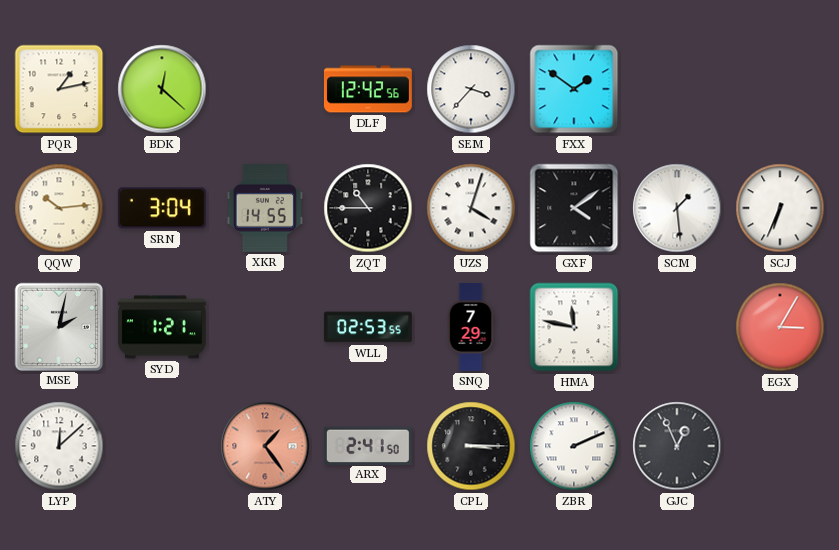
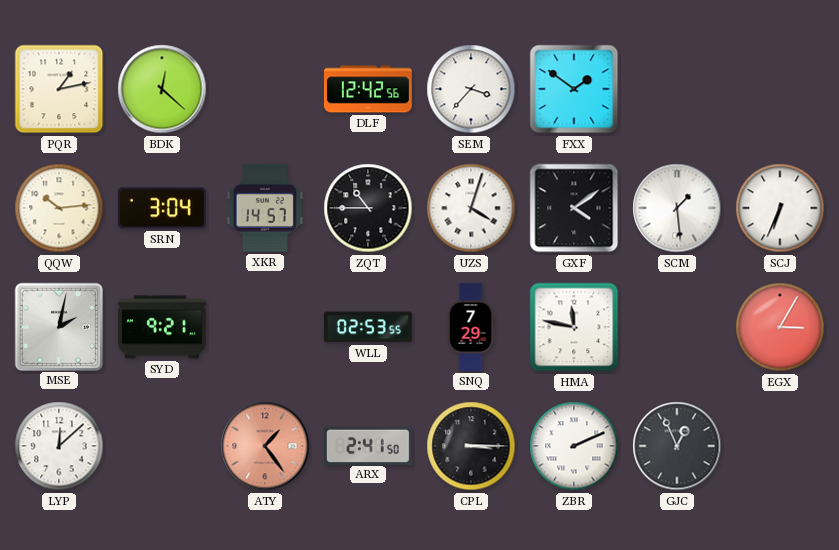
XKR: 14:55 -> 14:57 (265, 208)
SYD: 1:21 -> 9:21 (162, 327)
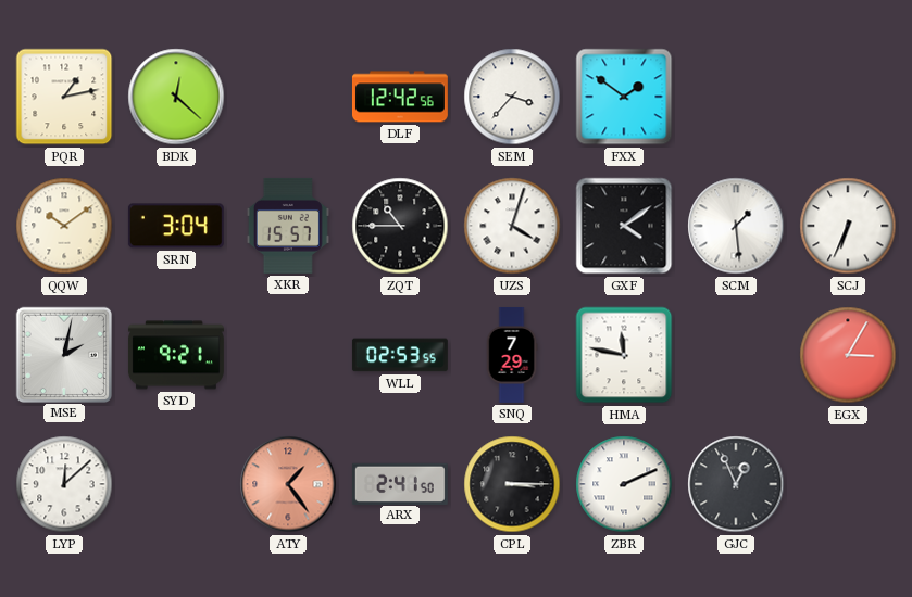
QQW: 10:14 -> 10:09 (64, 226)
XKR: 14:57 -> 15:57 (288, 226)
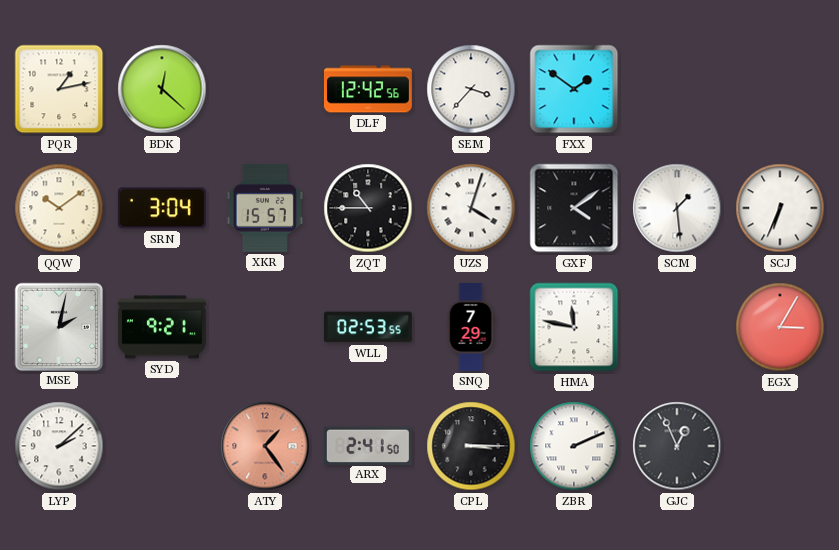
LYP: 12:08 -> 2:08 (59, 446)
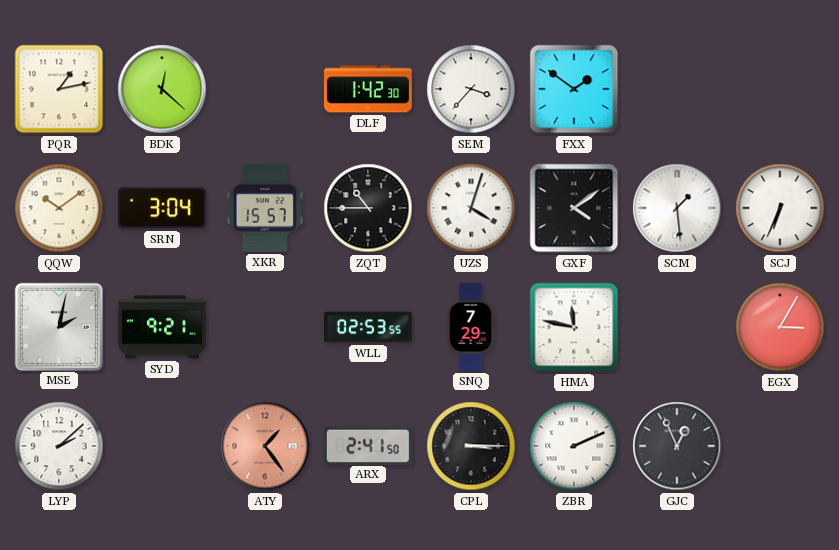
DLF: 12:42 -> 1:42 (368, 89)
